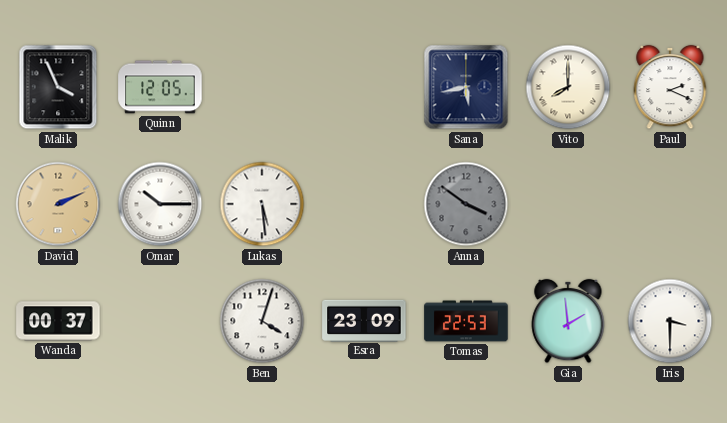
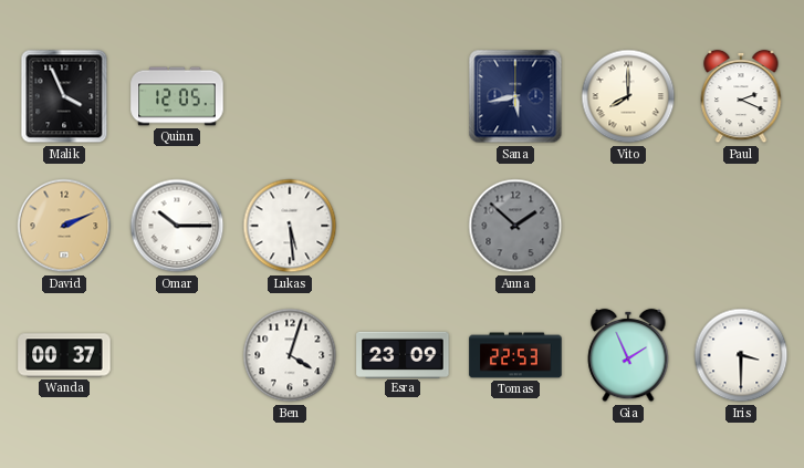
Anna: 3:51 -> 1:52 (515, 226)
Gia: 1:59 -> 1:56 (628, 355)
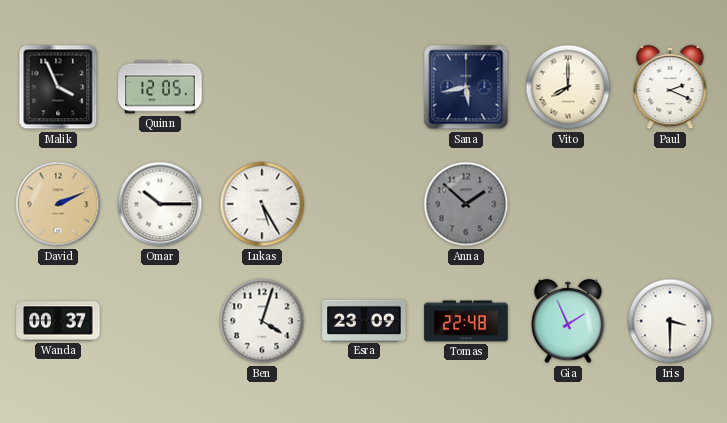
Lukas: 5:29 -> 5:25 (262, 204)
Tomas: 22:53 -> 22:48 (466, 321)
